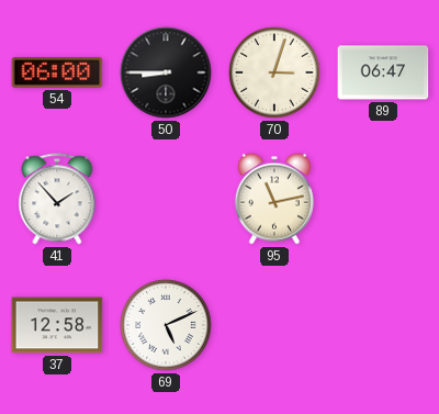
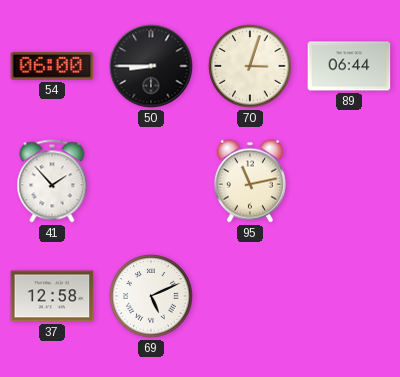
89: 06:47 -> 06:44 (349, 66)
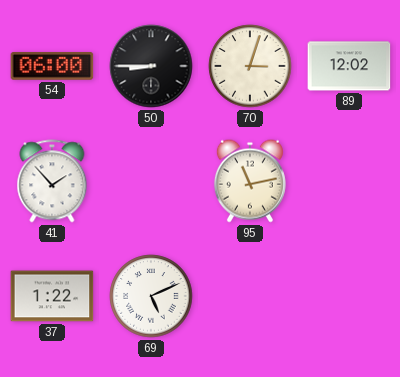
89: 06:44 -> 12:02 (349, 66)
37: 12:58 -> 1:22 (52, 296)
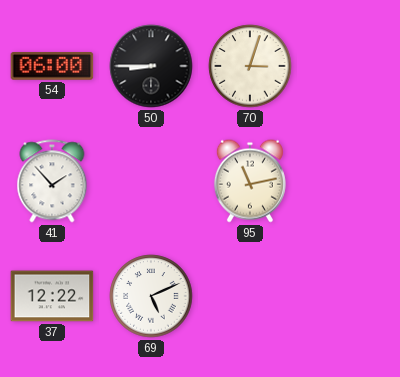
89: 12:02 -> none (349, 66)
37: 1:22 -> 12:22 (52, 296)
